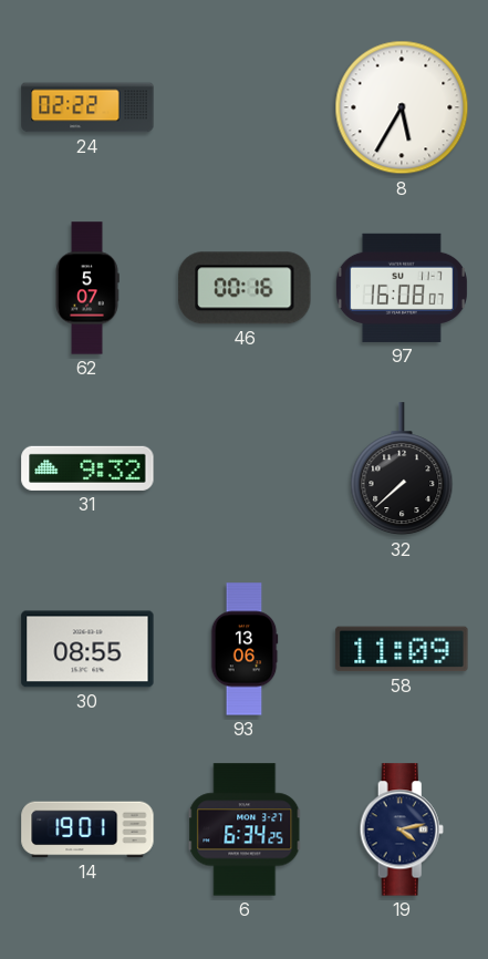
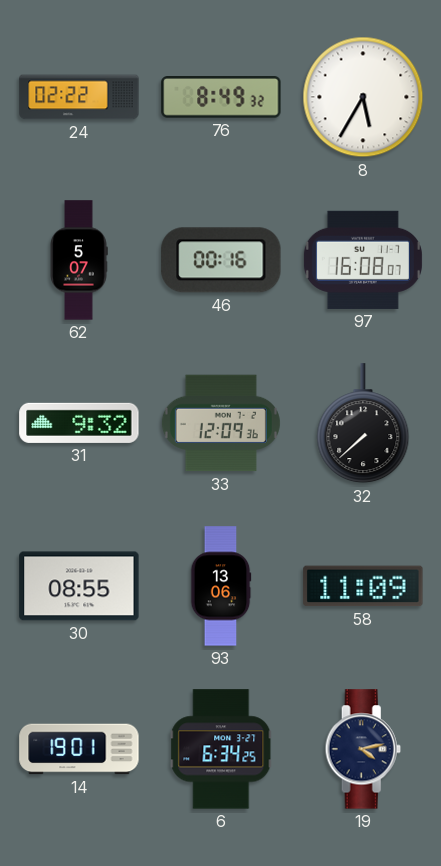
76: none -> 8:49 (221, 98)
33: none -> 12:09 (221, 423)
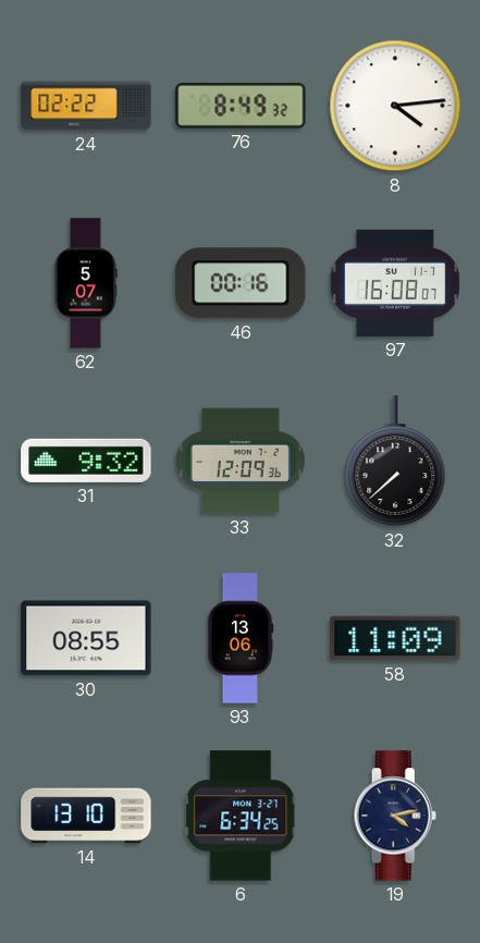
8: 5:35 -> 4:14 (395, 106)
14: 19:01 -> 13:10 (86, 816)
